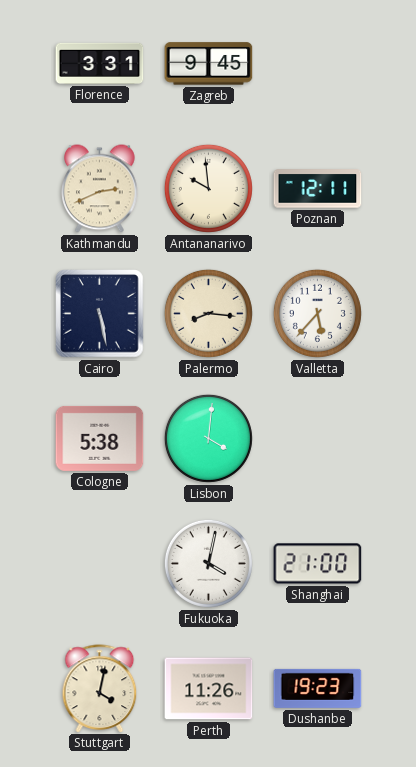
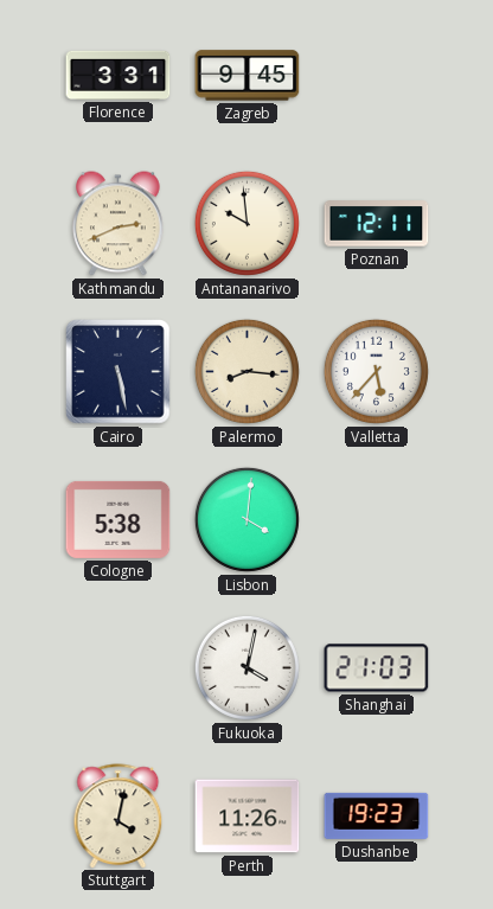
Shanghai: 21:00 -> 21:03 (377, 668)
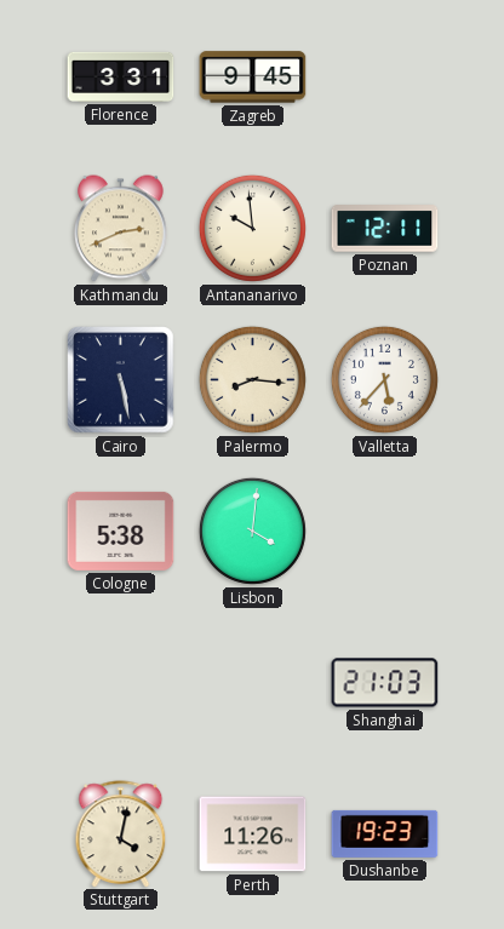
Fukuoka: 4:02 -> none (246, 667)
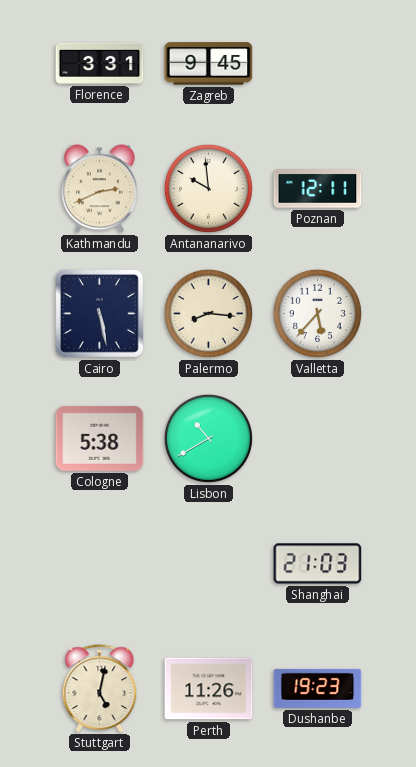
Lisbon: 4:01 -> 10:40 (208, 438)
Stuttgart: 4:02 -> 5:02 (100, 688)
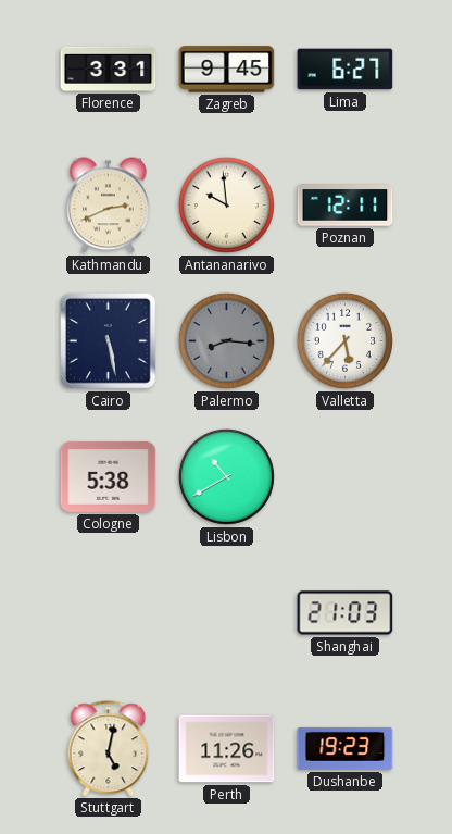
Lima: none -> 6:27 (346, 70)
Palermo dial: cream -> grey (226, 340)
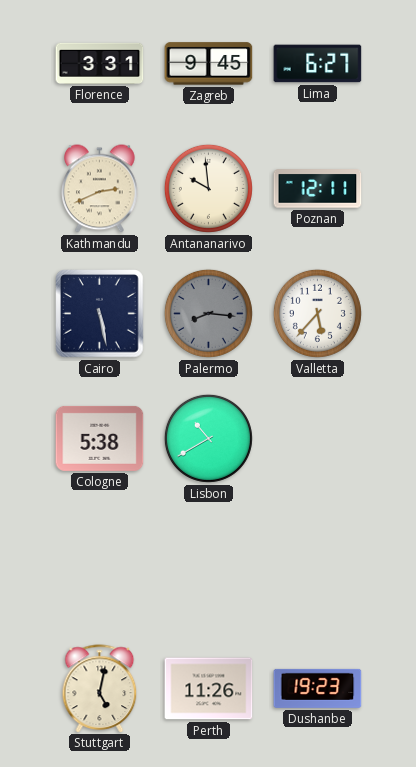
Shanghai: 21:03 -> none (346, 613)
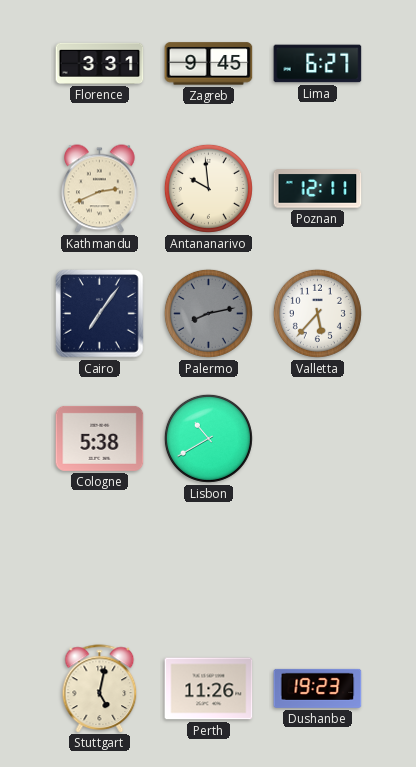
Cairo: 5:28 -> 7:06 (100, 314)
Palermo: 8:16 -> 8:13 (208, 313)
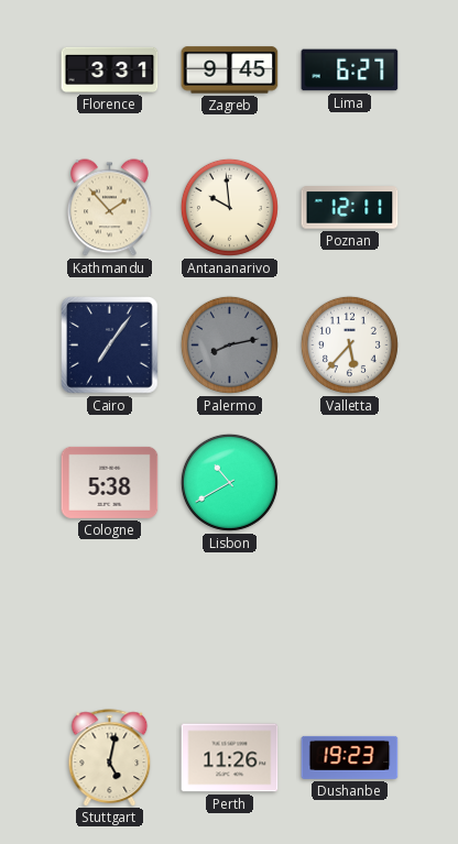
Kathmandu: 2:41 -> 1:53 (110, 208)
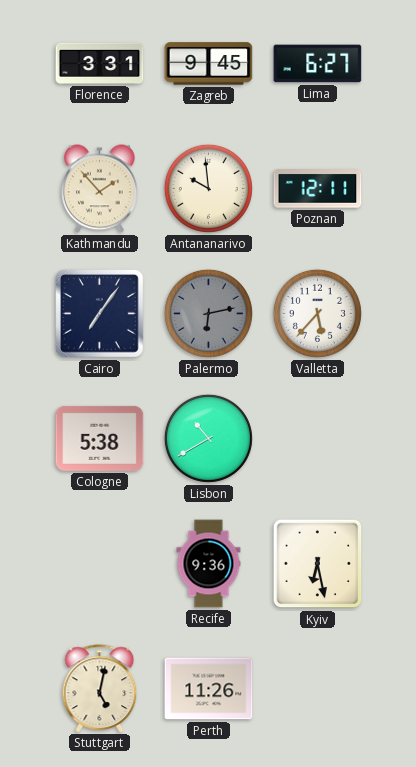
Palermo: 8:13 -> 6:13 (208, 313)
Recife: none -> 9:36 (209, 564)
Kyiv: none -> 6:28 (318, 564)
Dushanbe: 19:23 -> none (350, 757)
